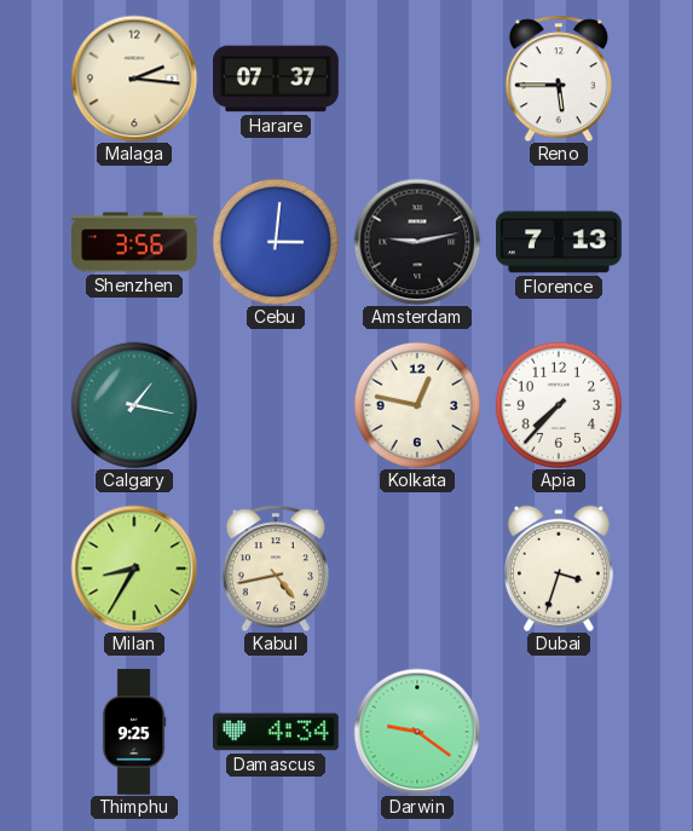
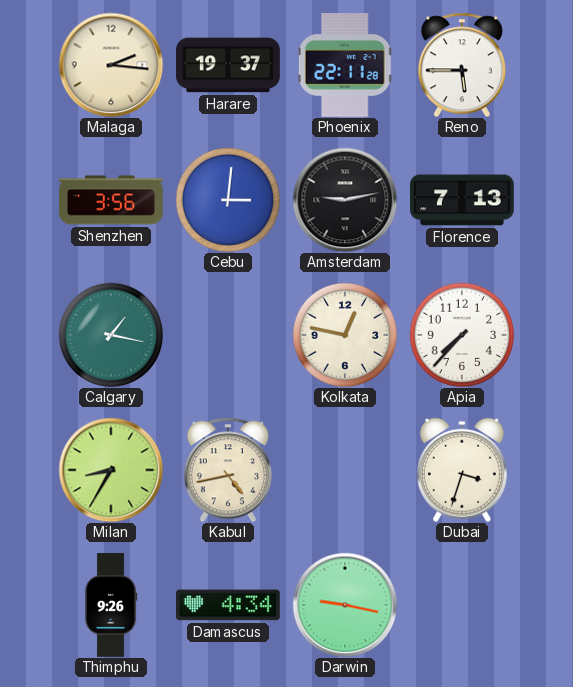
Harare: 07:37 -> 19:37 (228, 65)
Phoenix: none -> 22:11 (345, 66)
Thimphu: 9:25 -> 9:26 (111, 605)
Darwin: 9:21 -> 9:17 (345, 605)
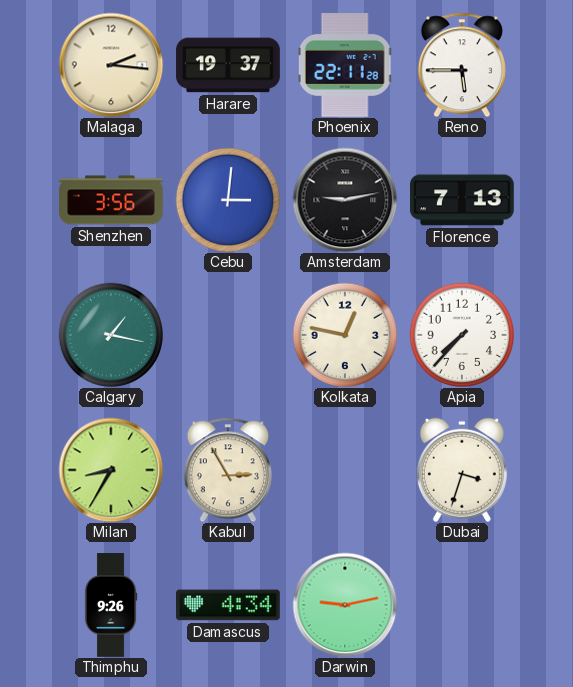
Kabul: 4:43 -> 2:55 (228, 470)
Darwin: 9:17 -> 9:13 (345, 605)
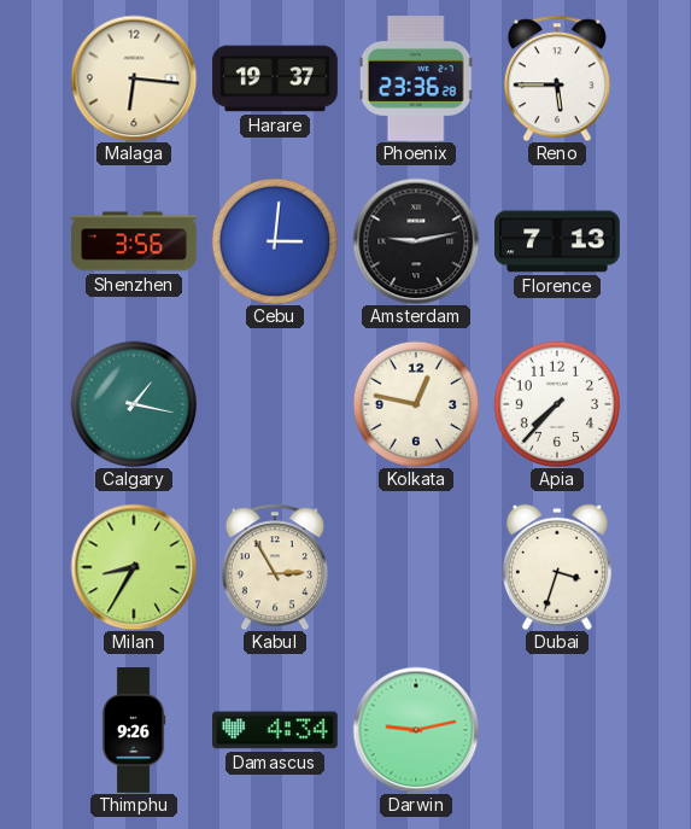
Malaga: 2:16 -> 6:16 (134, 78)
Phoenix: 22:11 -> 23:36 (416, 80)
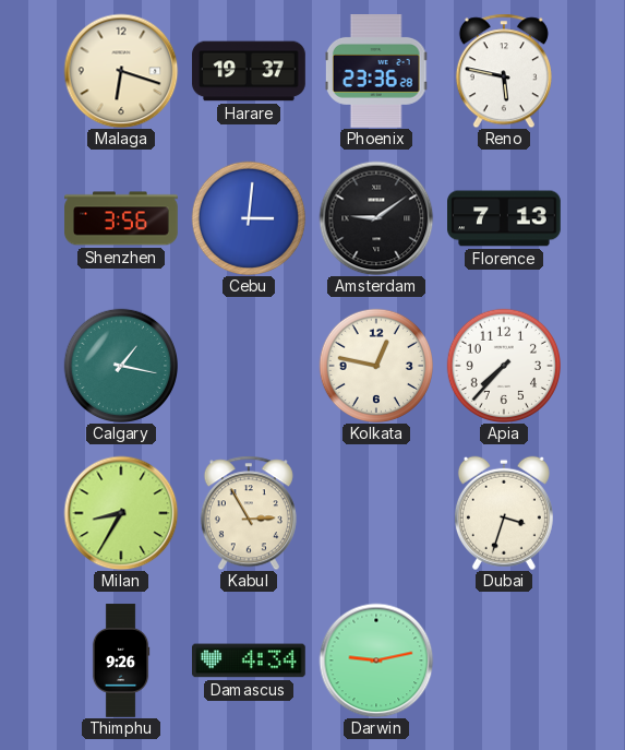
Malaga: 6:16 -> 6:18 (121, 71)
Reno: 5:45 -> 5:47 (504, 71)
Amsterdam: 9:13 -> 9:09 (376, 218)
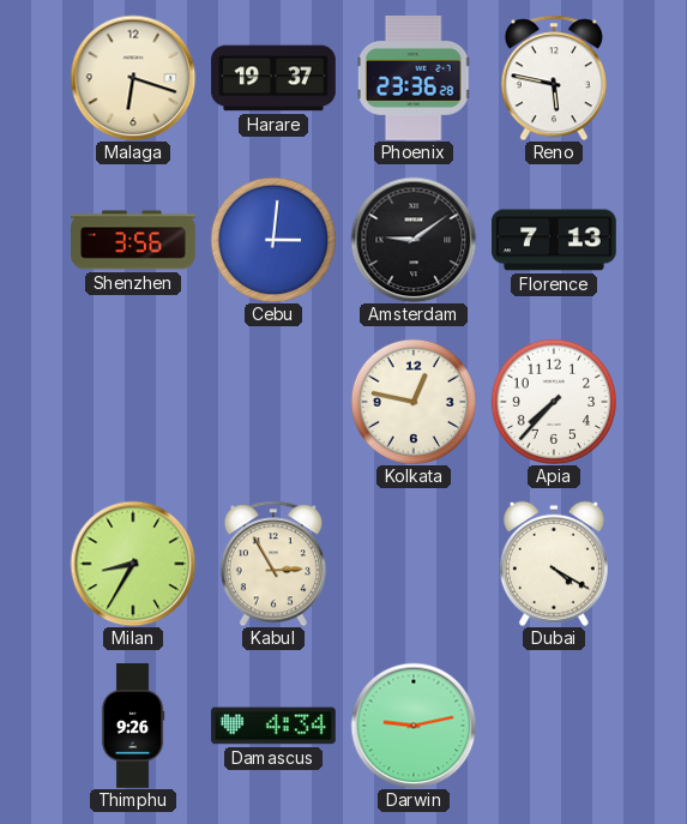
Calgary: 1:17 -> none (120, 365)
Dubai: 3:33 -> 4:20 (554, 564)
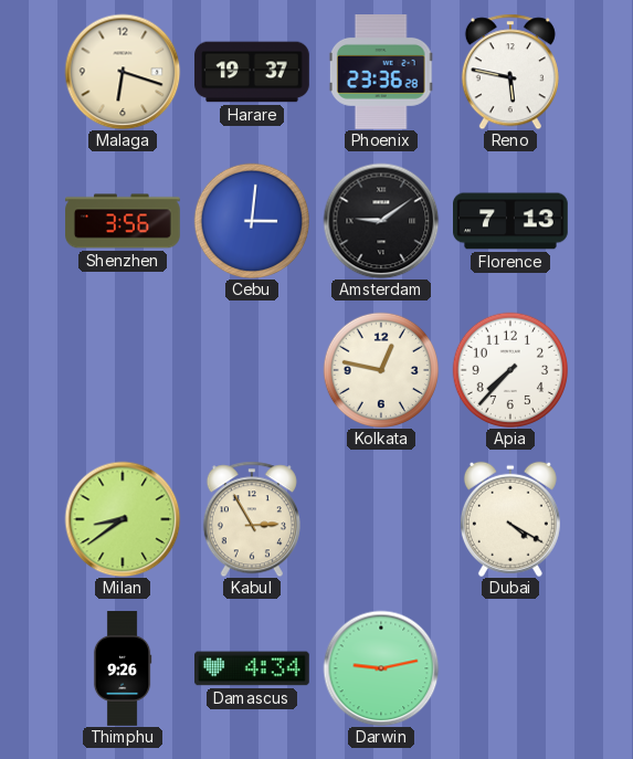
Milan: 8:35 -> 8:39 (123, 519)
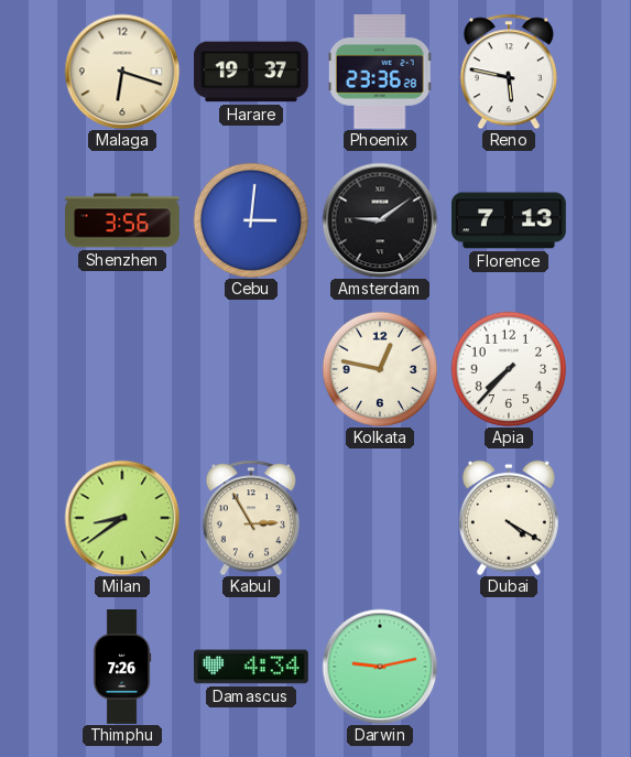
Thimphu: 9:26 -> 7:26 (122, 667)
